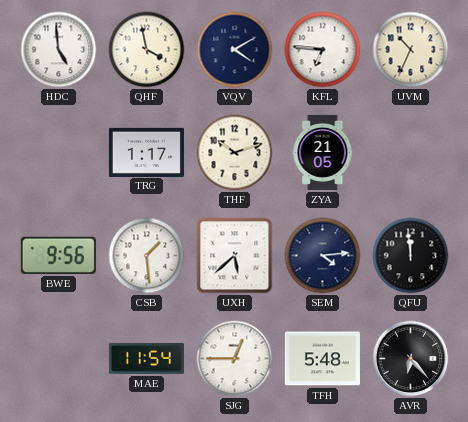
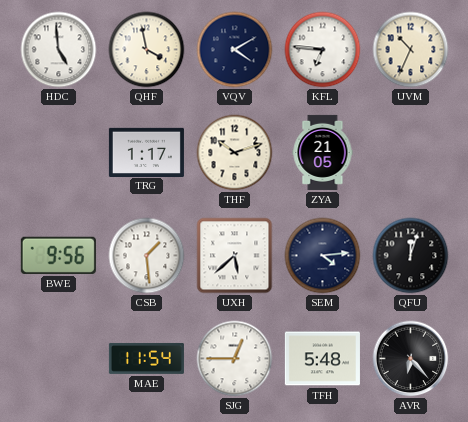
QFU: 11:59 -> 12:03 (411, 256)
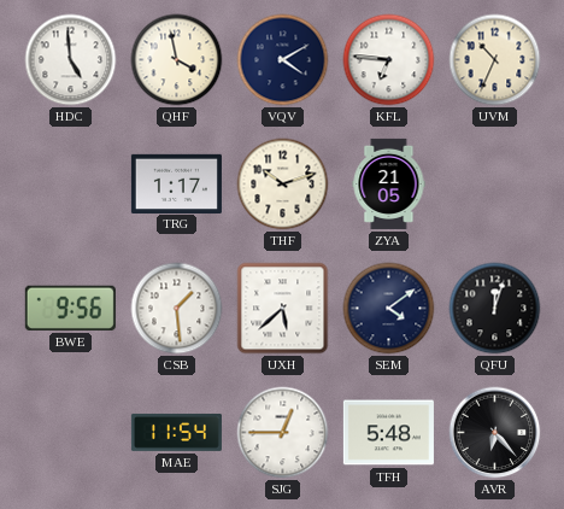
SEM: 4:14 -> 4:09 (389, 309)
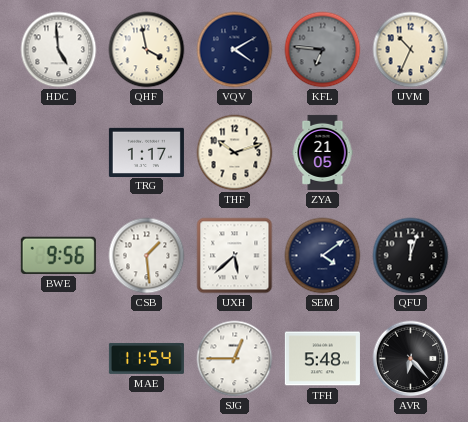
KFL dial: white -> grey (323, 50)
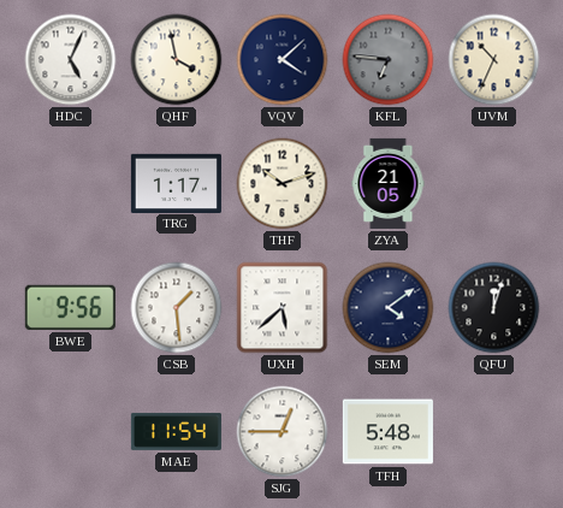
HDC: 4:59 -> 5:04 (71, 60)
VQV: 4:10 -> 4:08 (283, 60)
AVR: 6:23 -> none (411, 359)
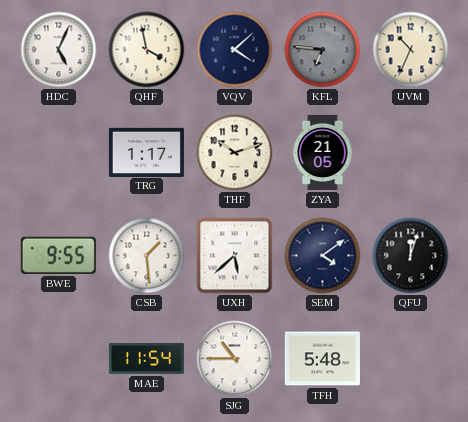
BWE: 9:56 -> 9:55 (58, 255)
SJG: 12:45 -> 10:45 (235, 359)
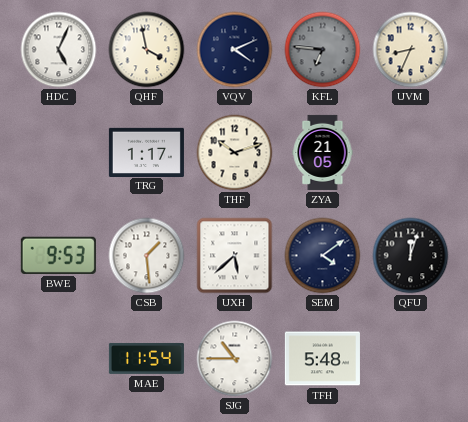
VQV: 4:08 -> 4:11 (235, 50)
UVM: 10:34 -> 8:34 (411, 50)
BWE: 9:55 -> 9:53 (58, 255)
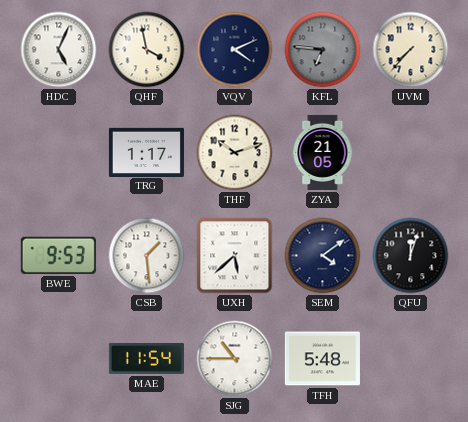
UVM: 8:34 -> 7:37 (411, 50)
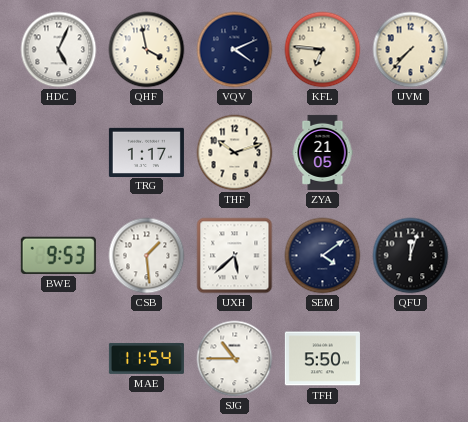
KFL dial: grey -> cream (323, 50)
TFH: 5:48 -> 5:50 (322, 359)
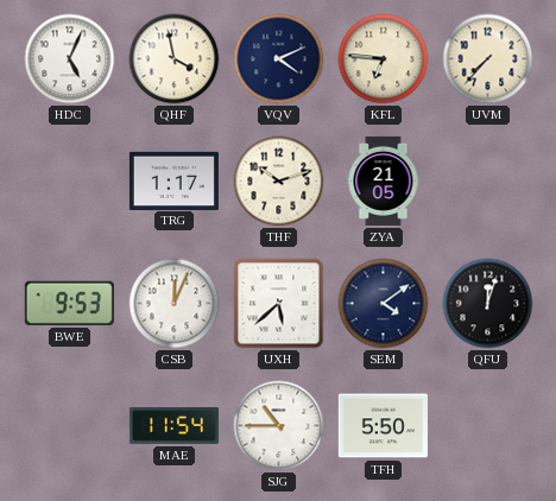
CSB: 1:29 -> 12:04 (175, 304)
